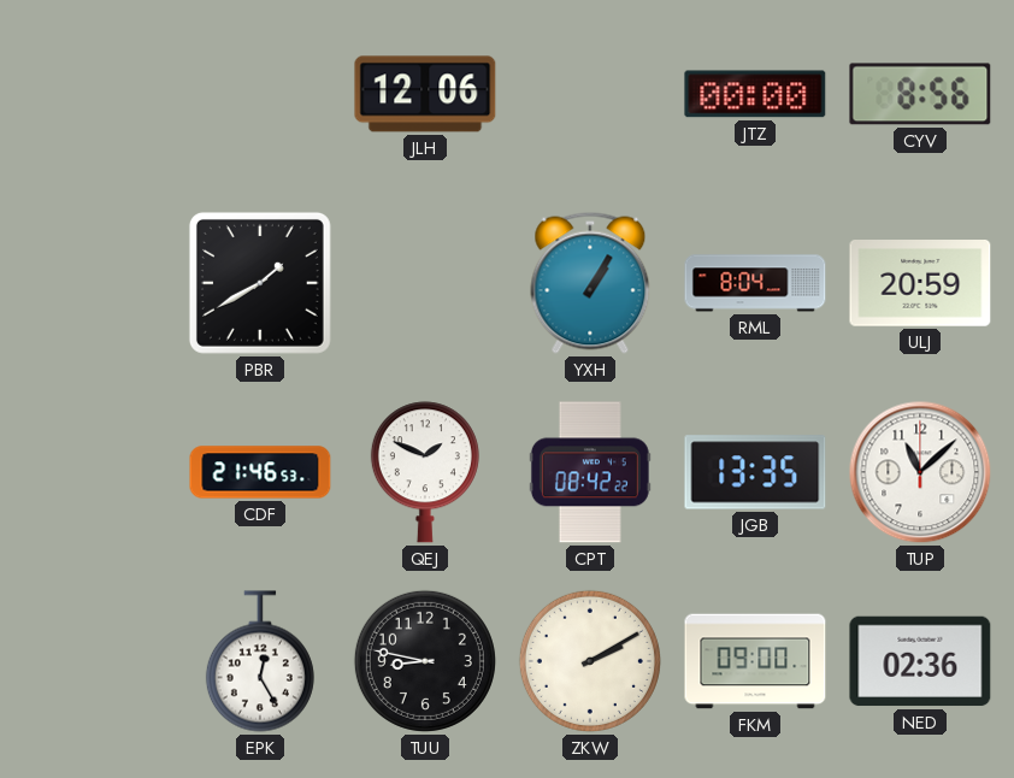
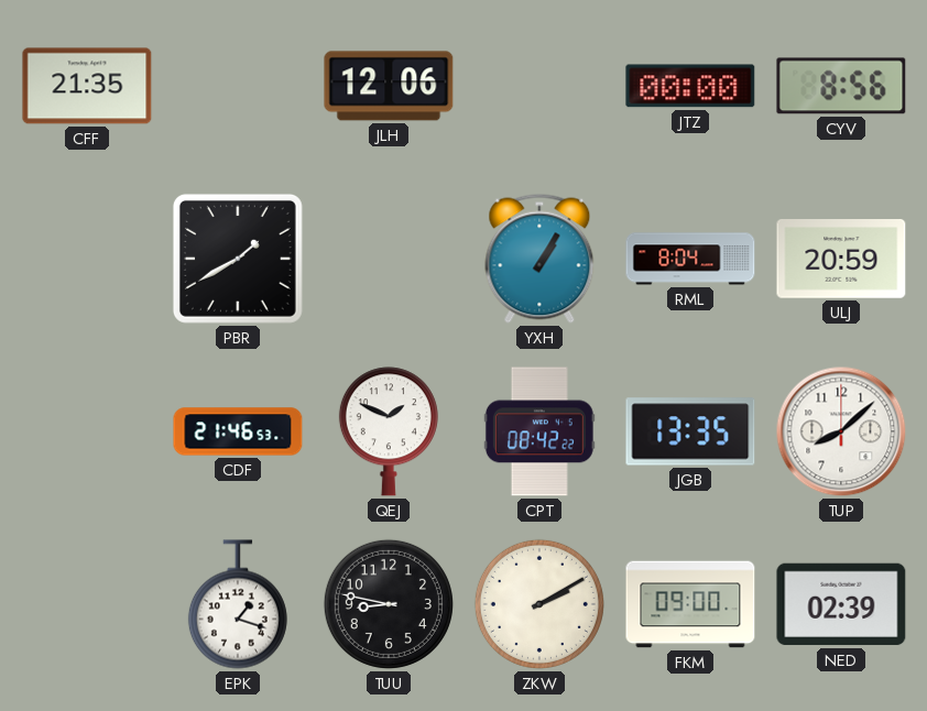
CFF: none -> 21:35 (87, 86)
TUP: 11:08 -> 8:08 (841, 431)
EPK: 12:25 -> 1:18 (238, 604)
NED: 02:36 -> 02:39 (841, 604)
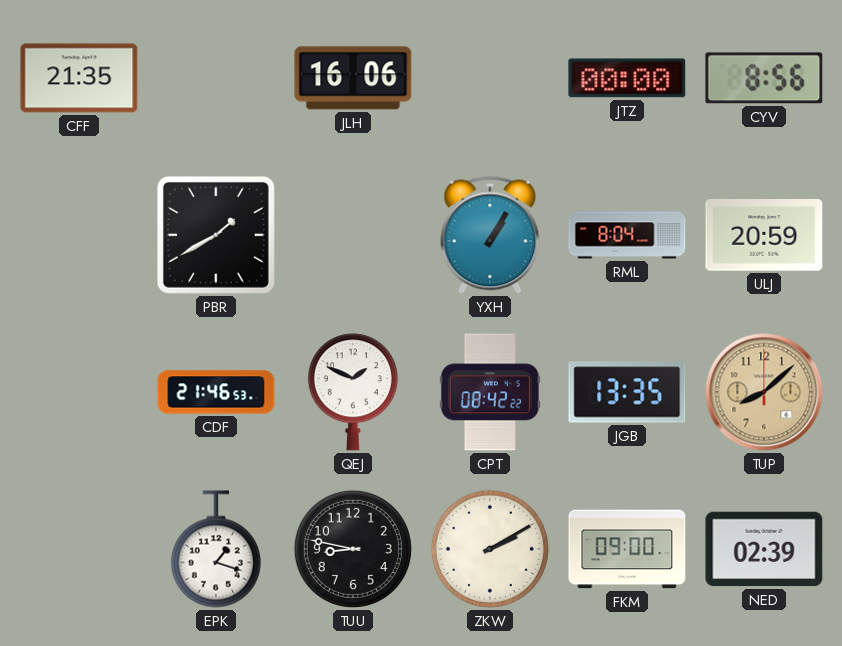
JLH: 12:06 -> 16:06 (353, 78)
TUP dial: white -> champagne (764, 392)
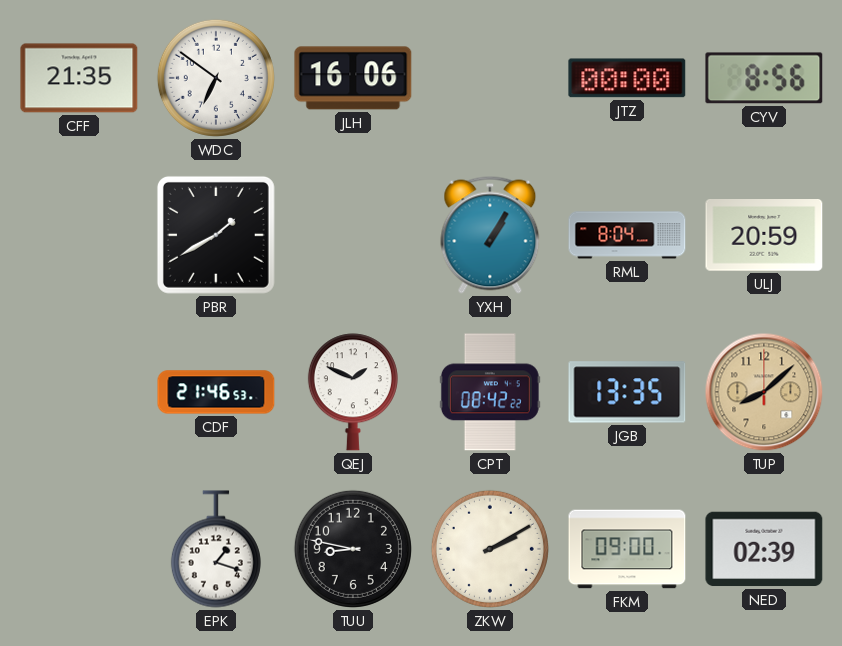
WDC: none -> 6:51 (216, 78)
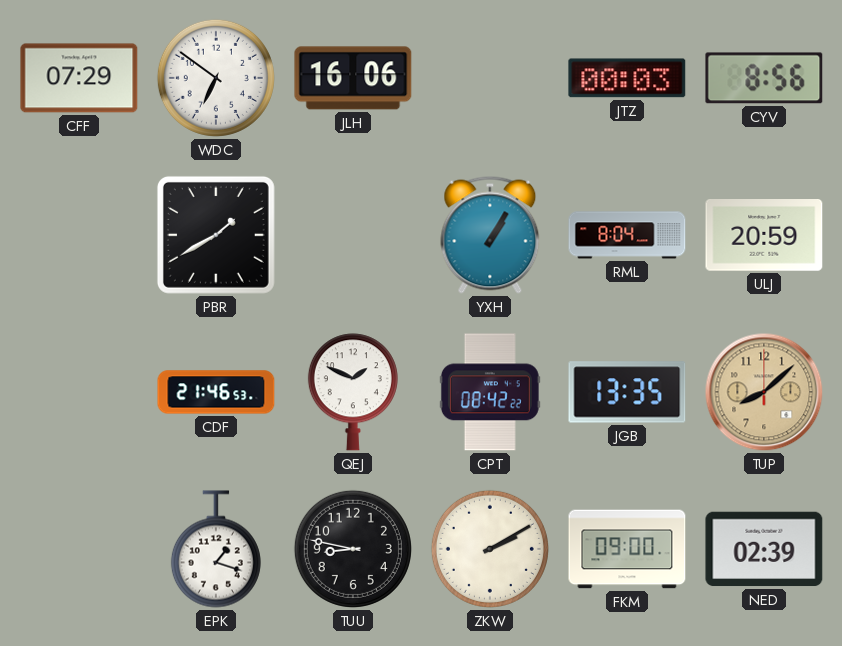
CFF: 21:35 -> 07:29 (79, 78)
JTZ: 00:00 -> 00:03 (627, 78)
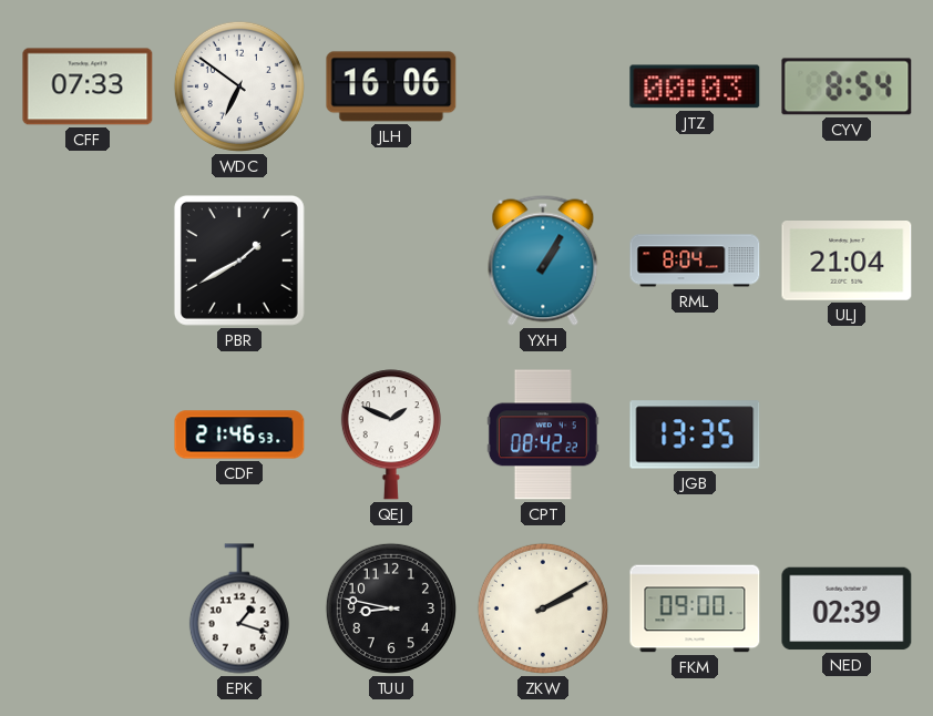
CFF: 07:29 -> 07:33 (88, 86)
CYV: 8:56 -> 8:54 (847, 86)
ULJ: 20:59 -> 21:04 (847, 262)
TUP: 8:08 -> none (764, 392)
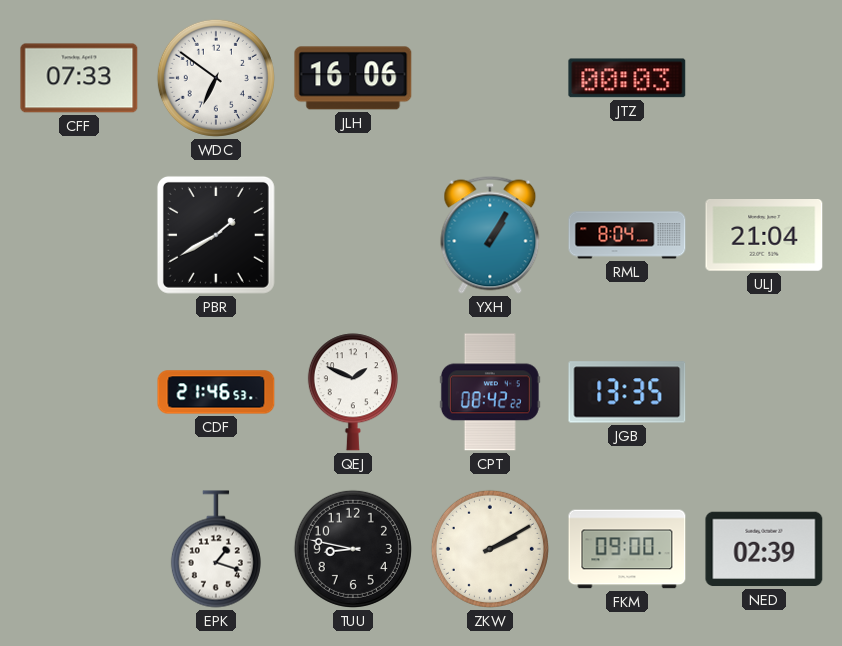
CYV: 8:54 -> none (847, 86)
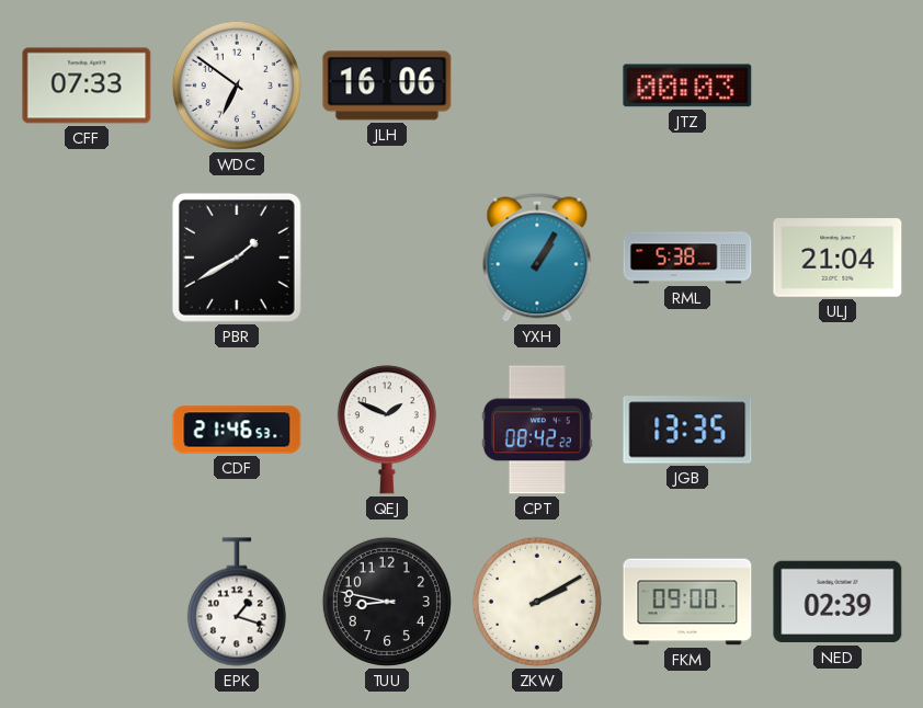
RML: 8:04 -> 5:38 (687, 258)
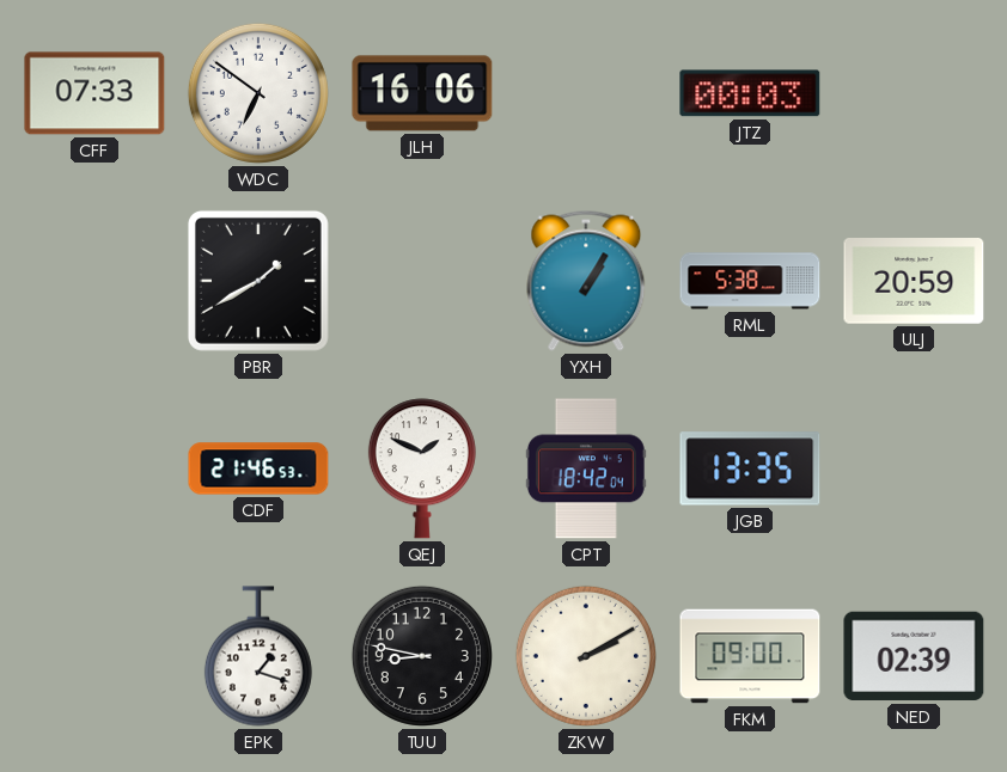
ULJ: 21:04 -> 20:59 (914, 282)
CPT: 08:42 -> 18:42 (586, 468)
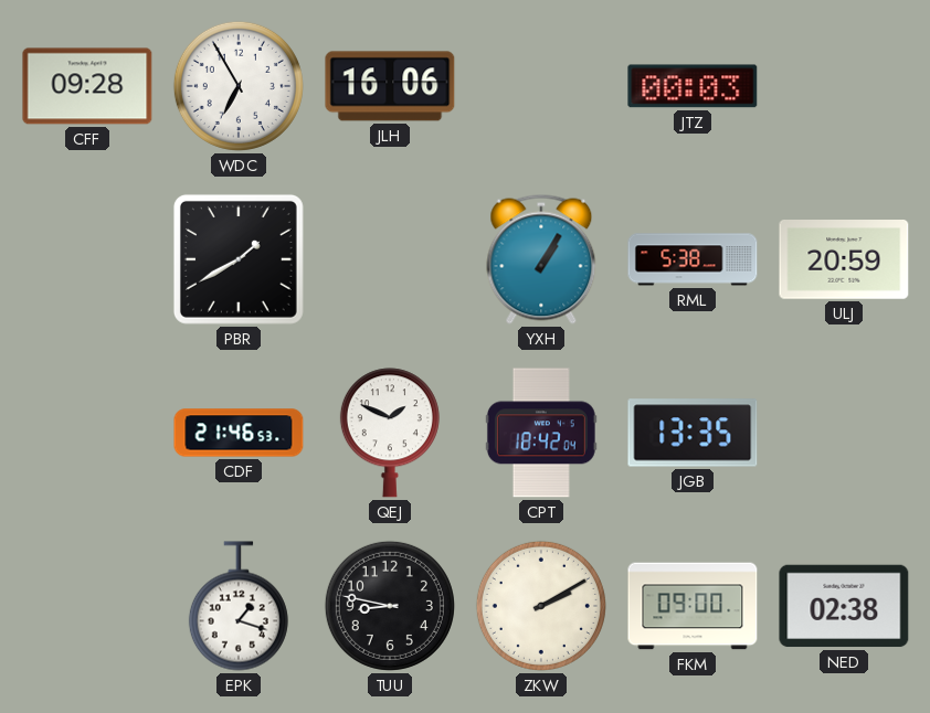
CFF: 07:33 -> 09:28 (87, 86)
WDC: 6:51 -> 6:55 (239, 86)
NED: 02:39 -> 02:38 (844, 606)
